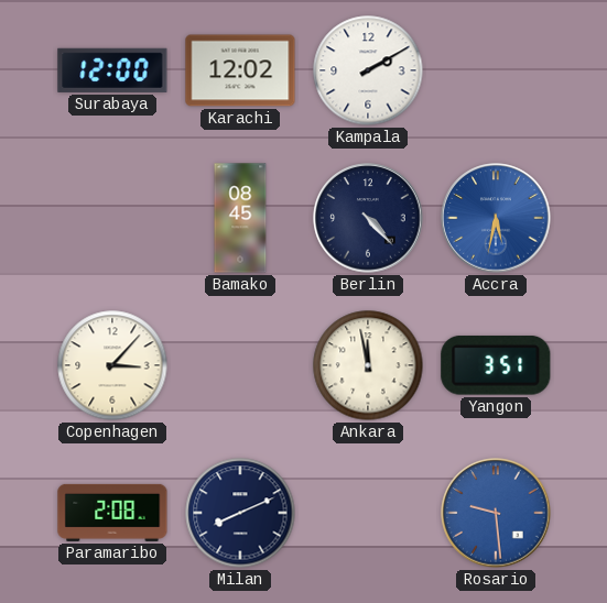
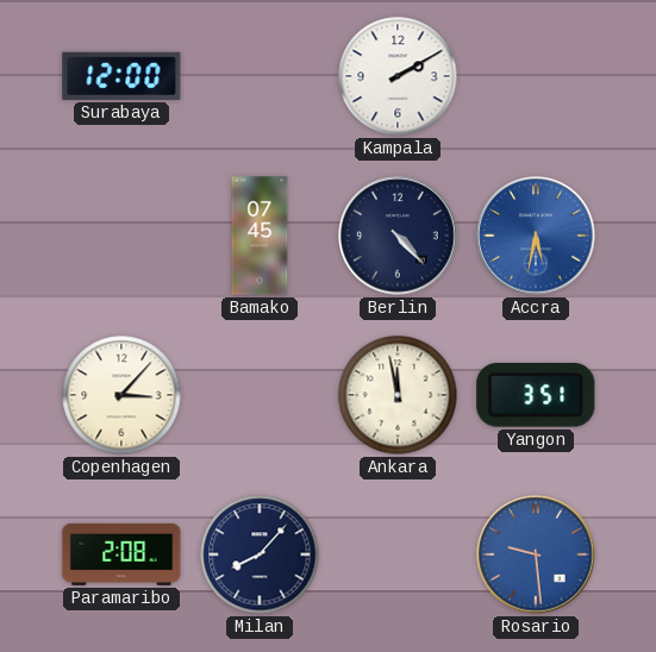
Karachi: 12:02 -> none (240, 70)
Bamako: 08:45 -> 07:45 (260, 236)
Milan: 8:11 -> 8:07 (260, 554)
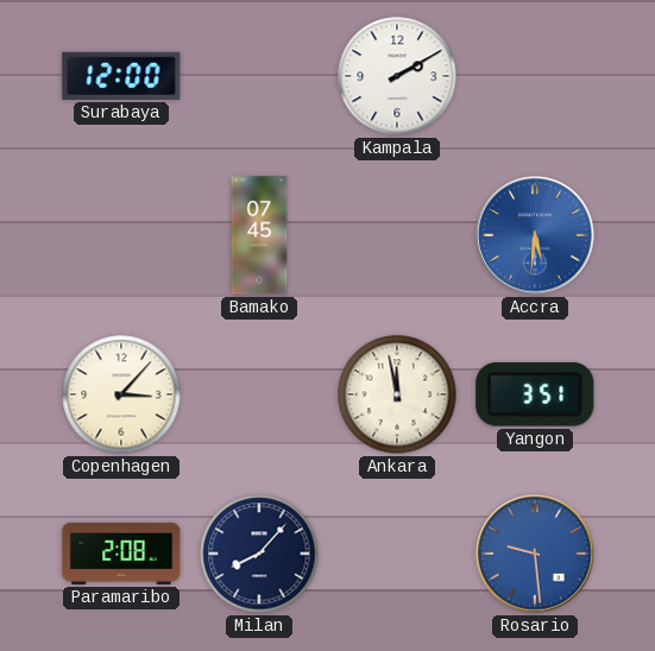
Berlin: 4:23 -> none (398, 236)
Accra: 5:32 -> 5:31 (535, 235)
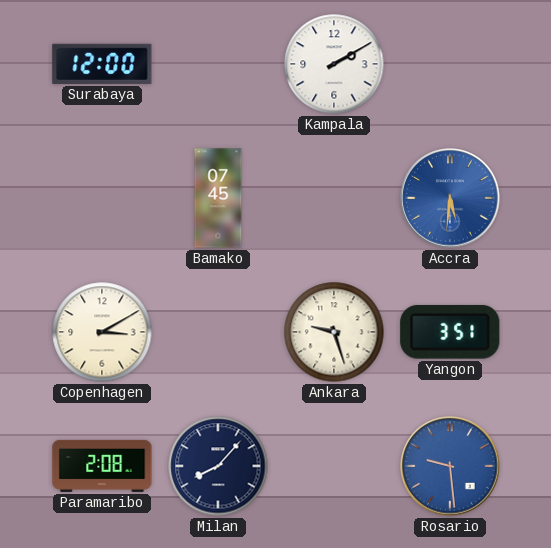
Copenhagen: 3:07 -> 3:10 (102, 332)
Ankara: 11:58 -> 9:27 (334, 332)
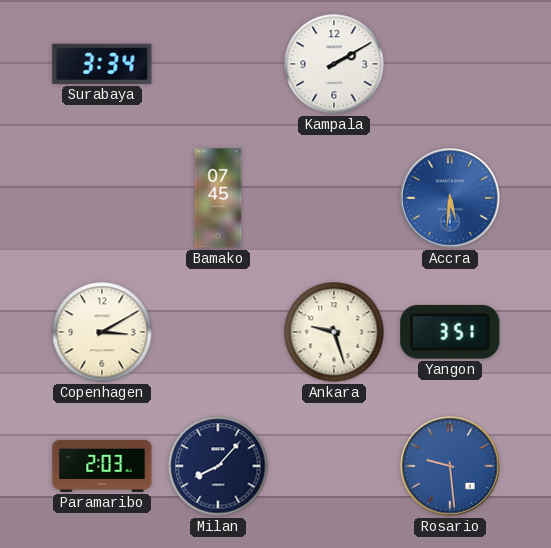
Surabaya: 12:00 -> 3:34 (102, 64)
Paramaribo: 2:08 -> 2:03 (102, 466)
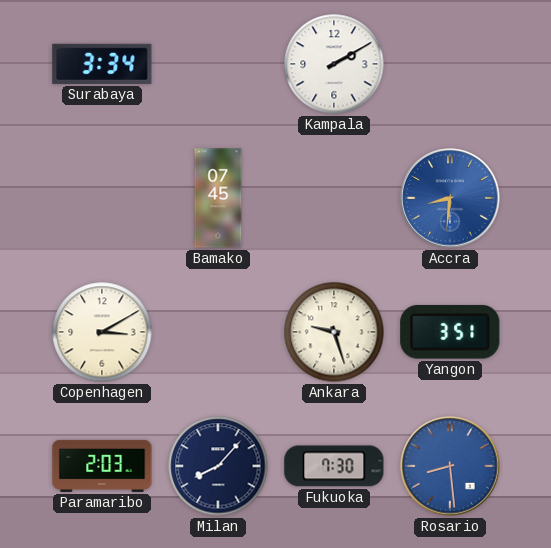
Accra: 5:31 -> 8:31 (450, 198)
Fukuoka: none -> 7:30 (334, 466)
Rosario: 9:29 -> 8:29 (450, 466)
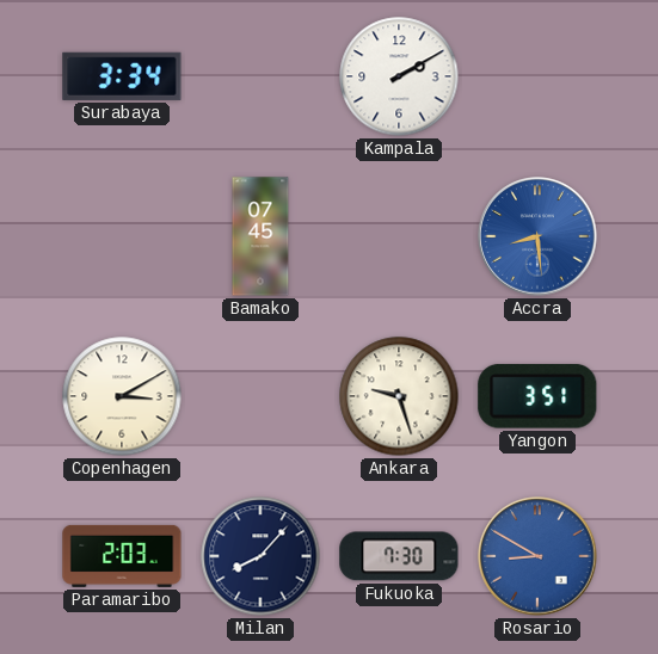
Accra: 8:31 -> 8:29 (537, 236)
Rosario: 8:29 -> 8:50 (537, 556)
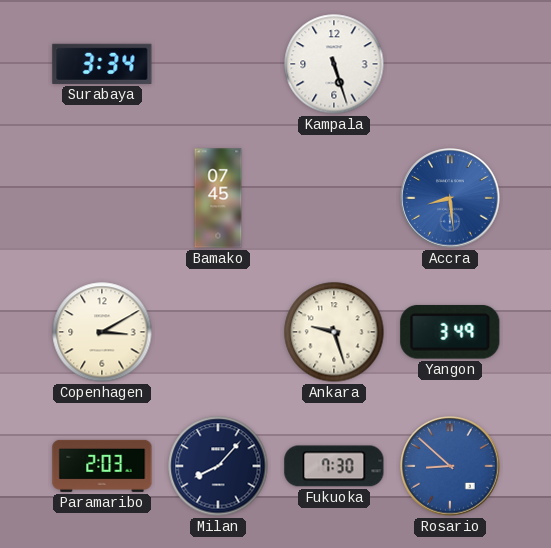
Kampala: 2:10 -> 5:27 (334, 64)
Yangon: 3:51 -> 3:49 (450, 332)
Rosario: 8:50 -> 8:52 (450, 466)
